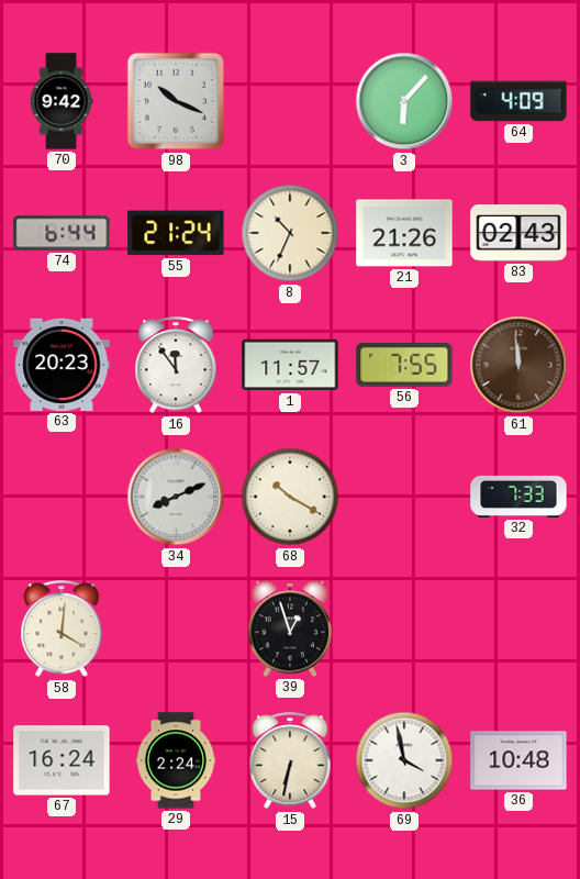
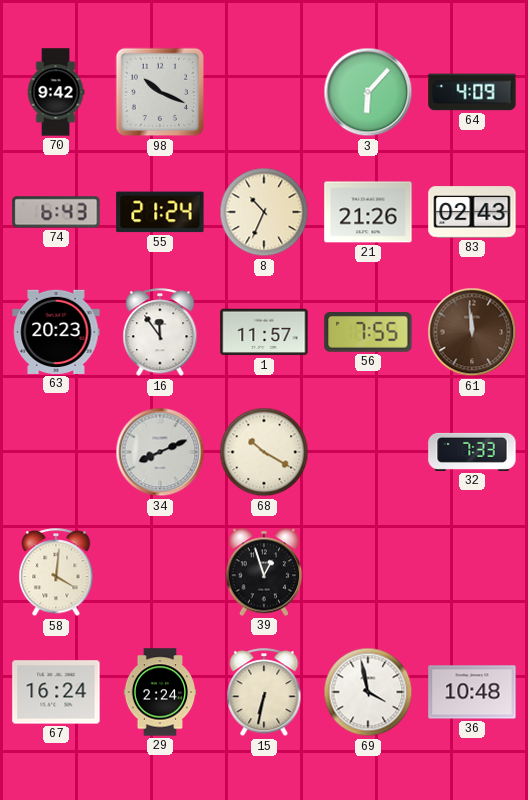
74: 6:44 -> 6:43 (56, 212)
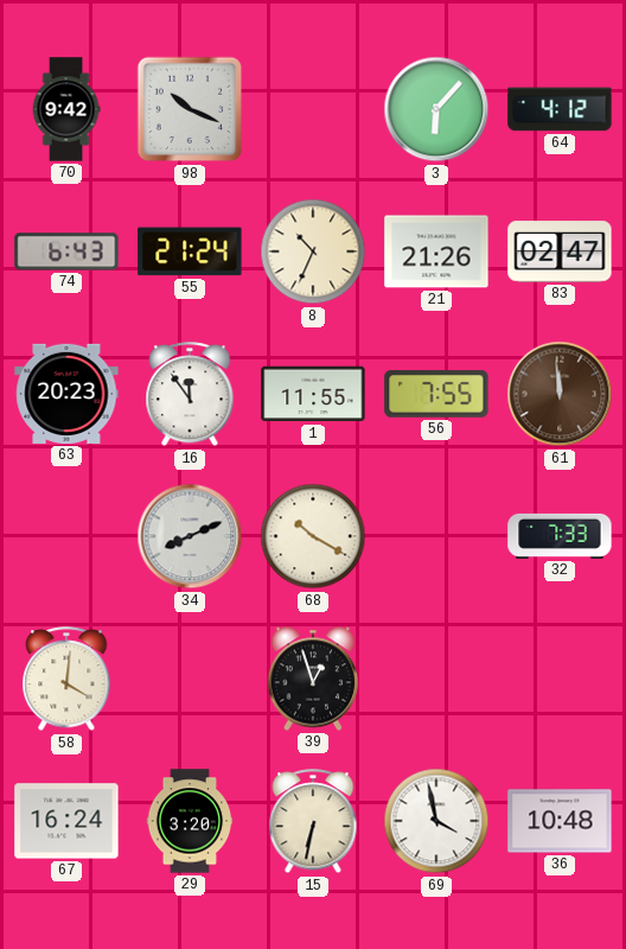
64: 4:09 -> 4:12 (560, 109)
83: 02:43 -> 02:47 (560, 251)
1: 11:57 -> 11:55 (313, 394)
29: 2:24 -> 3:20 (190, 821)
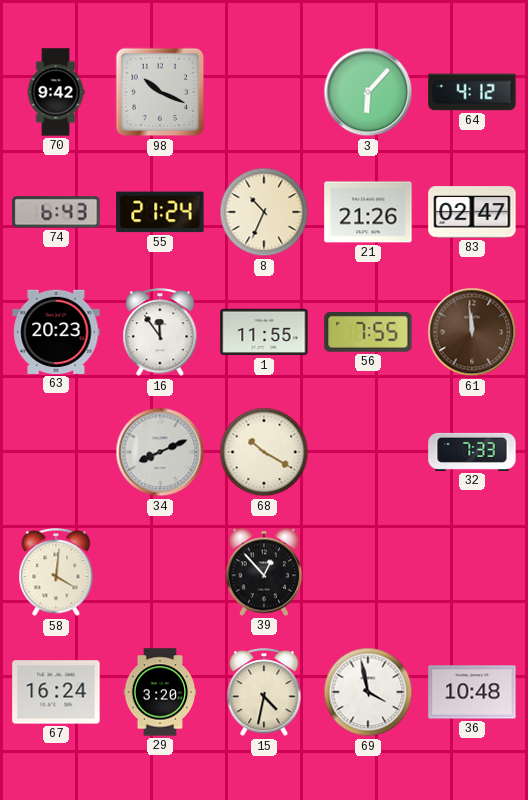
39: 12:57 -> 12:53 (264, 572)
15: 6:32 -> 4:32 (264, 693)
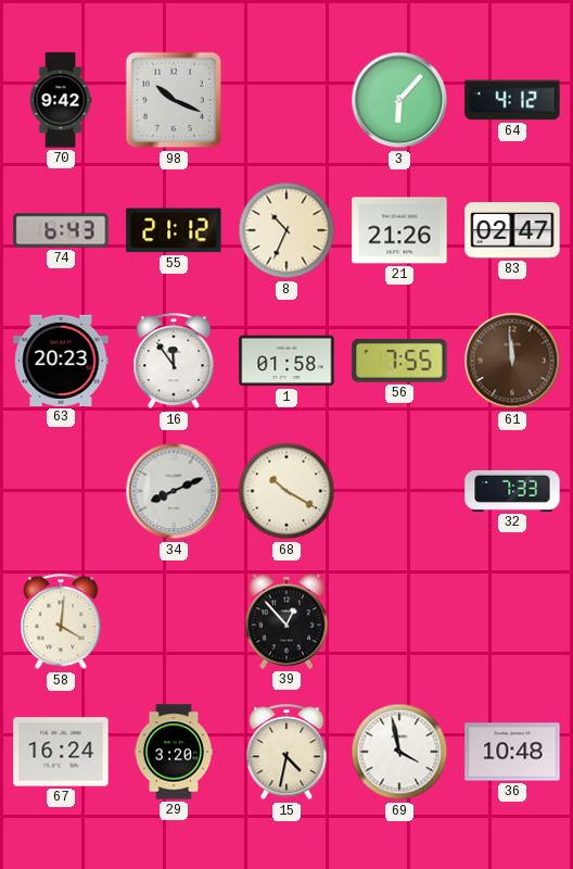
55: 21:24 -> 21:12 (174, 230)
1: 11:55 -> 01:58 (286, 361)
